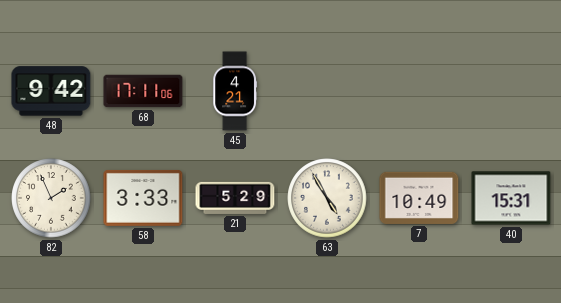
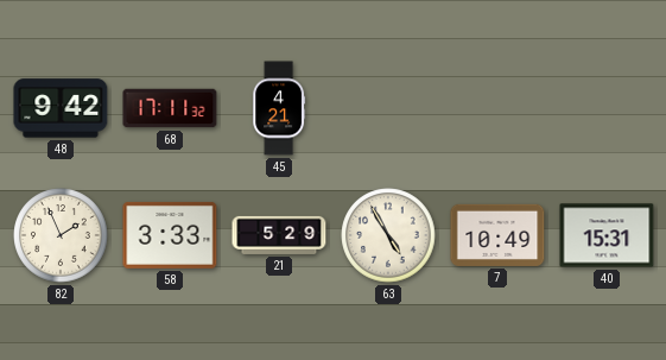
68: 17:11:06 -> 17:11:32 (170, 108)
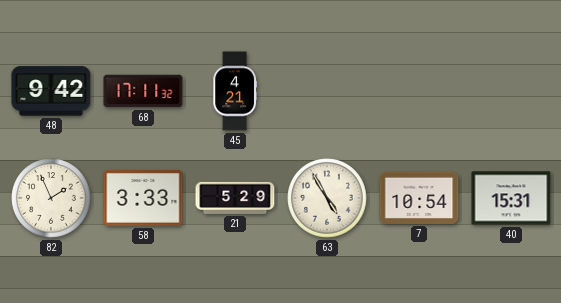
7: 10:49 -> 10:54 (419, 198)
